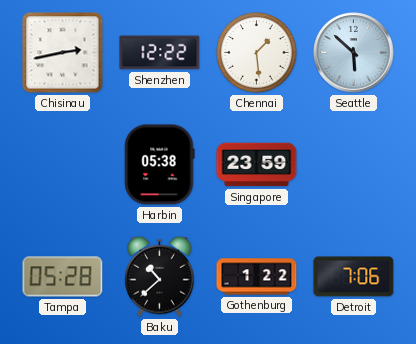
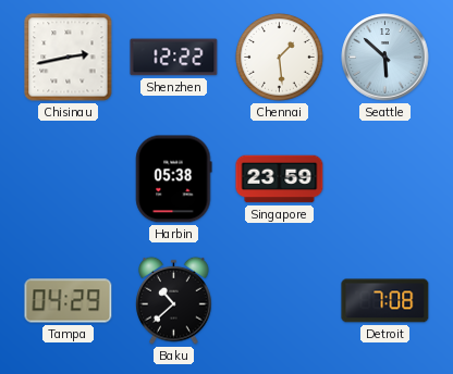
Tampa: 05:28 -> 04:29 (69, 301)
Gothenburg: 1:22 -> none (257, 277)
Detroit: 7:06 -> 7:08 (385, 301)
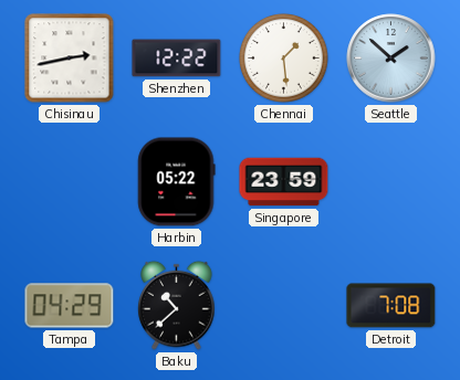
Seattle: 5:52 -> 1:52 (391, 59)
Harbin: 05:38 -> 05:22 (177, 182)
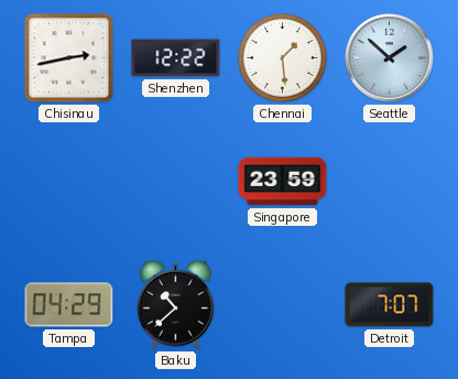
Harbin: 05:22 -> none (177, 182)
Detroit: 7:08 -> 7:07 (390, 305)
